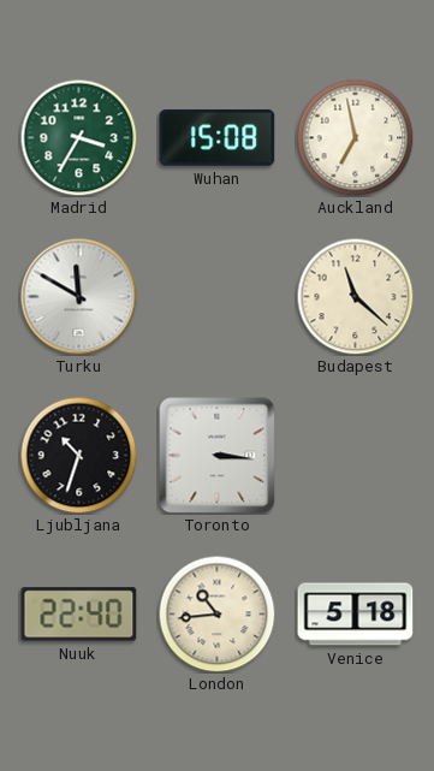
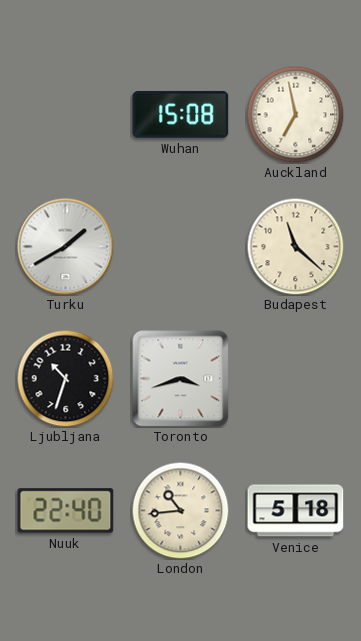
Madrid: 3:35 -> none (78, 137)
Turku: 11:50 -> 1:40 (66, 247)
Toronto: 3:16 -> 3:42 (181, 379)
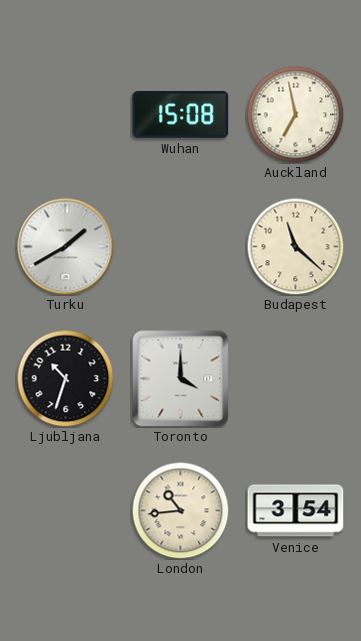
Toronto: 3:42 -> 4:00 (181, 379)
Nuuk: 22:40 -> none (66, 511)
Venice: 5:18 -> 3:54 (296, 511)
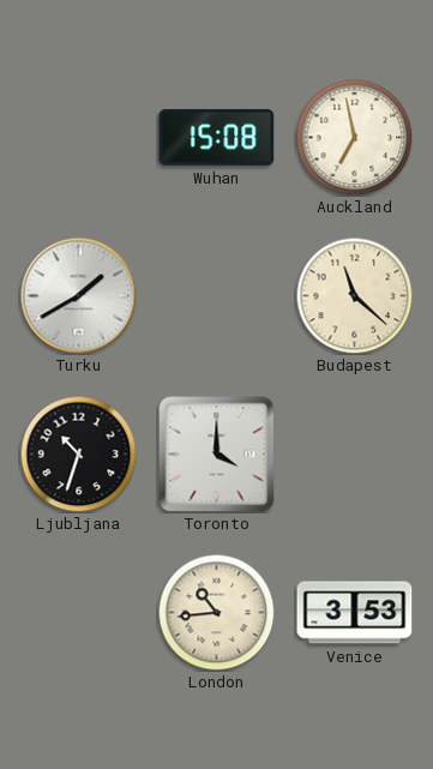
Venice: 3:54 -> 3:53 (355, 613)
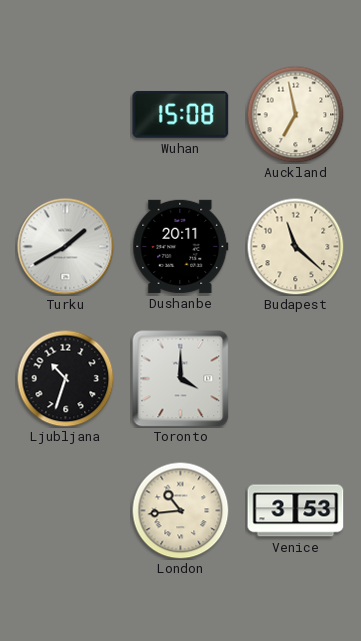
Dushanbe: none -> 20:11 (181, 246)
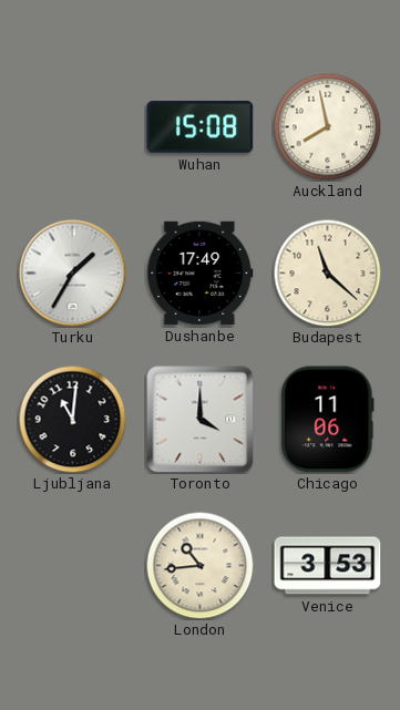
Auckland: 6:58 -> 7:58 (327, 126)
Turku: 1:40 -> 1:35 (73, 274)
Dushanbe: 20:11 -> 17:49 (201, 272)
Ljubljana: 10:33 -> 11:01 (72, 419)
Chicago: none -> 11:06 (328, 420)
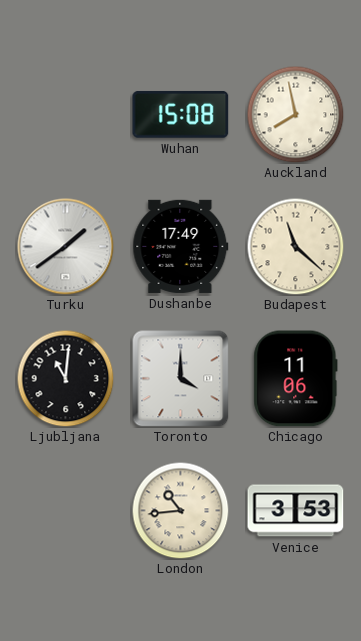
Turku: 1:35 -> 1:39 (66, 247)
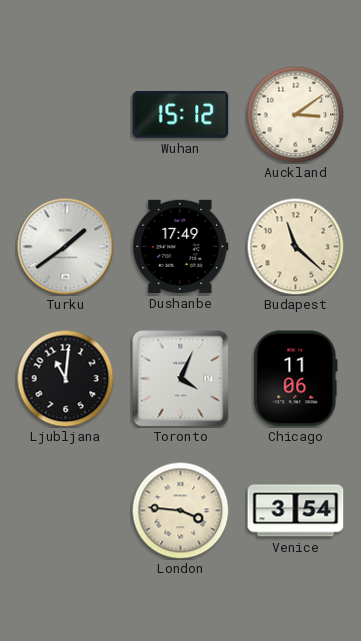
Wuhan: 15:08 -> 15:12 (181, 114)
Auckland: 7:58 -> 3:09 (295, 114)
Toronto: 4:00 -> 4:04 (181, 379)
London: 10:44 -> 3:46 (180, 510)
Venice: 3:53 -> 3:54 (296, 511)
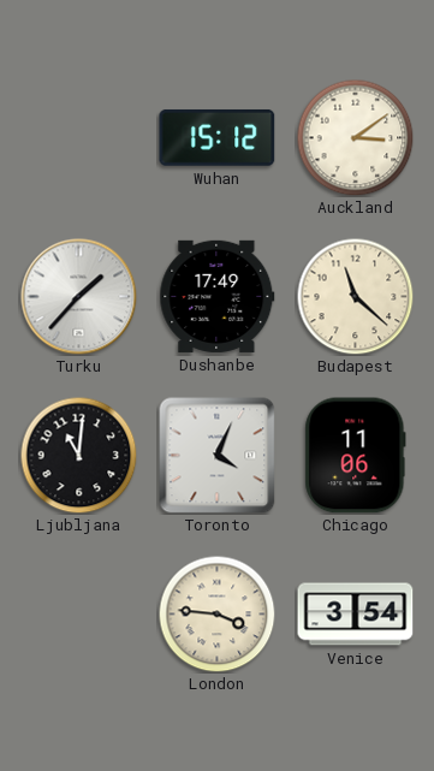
Turku: 1:39 -> 1:37 (79, 297)
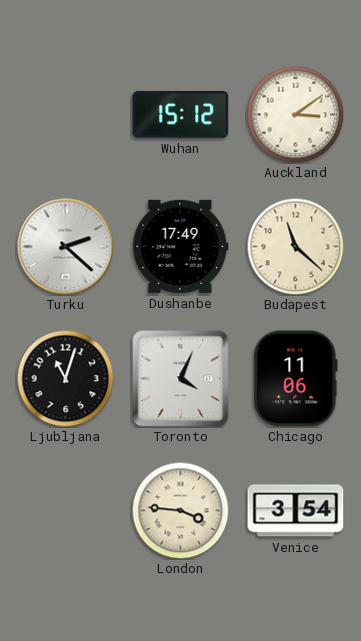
Turku: 1:37 -> 2:22 (66, 247)
Ljubljana: 11:01 -> 11:03 (65, 378)
